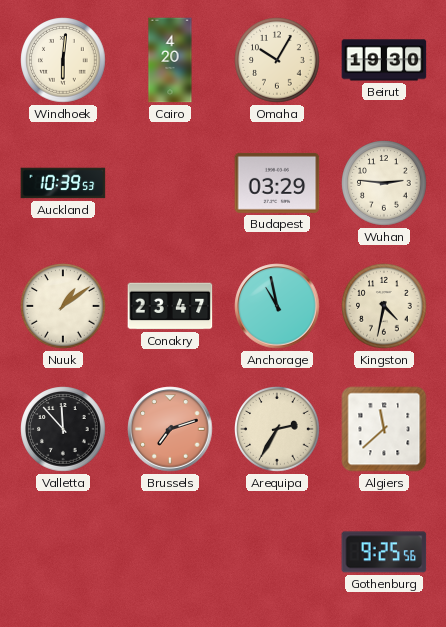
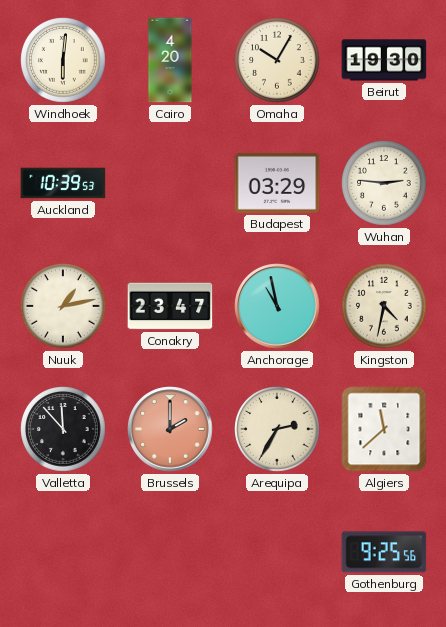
Nuuk: 1:09 -> 1:13 (63, 306)
Brussels: 7:12 -> 2:00 (170, 429)
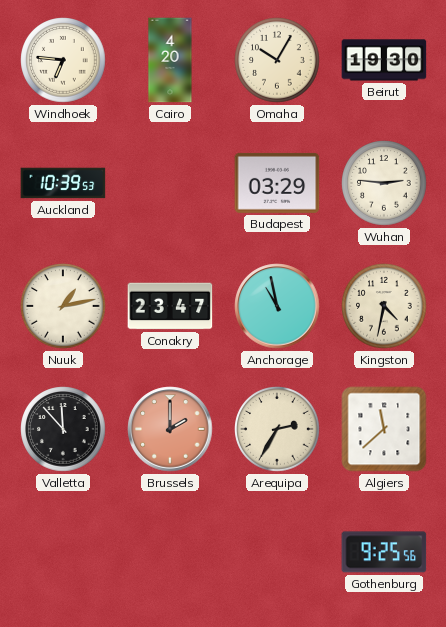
Windhoek: 6:01 -> 6:46 (63, 60)
